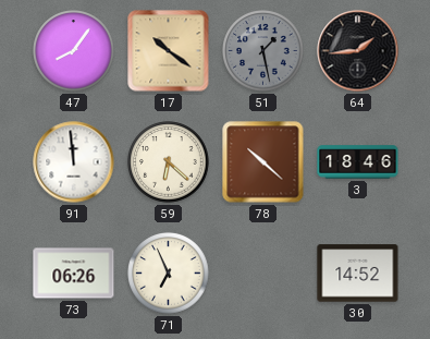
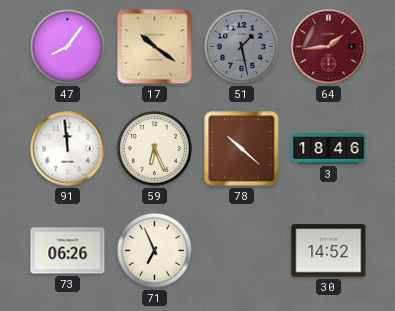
64 dial: black -> burgundy (329, 47)
59: 6:22 -> 6:26 (155, 149)
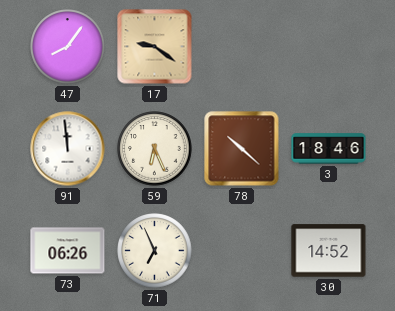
17: 10:21 -> 9:21 (155, 47)
51: 1:28 -> none (242, 47)
64: 1:44 -> none (329, 47)
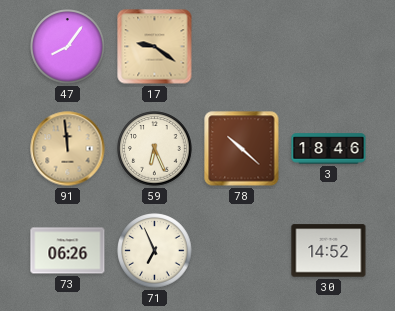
91 dial: white -> champagne (68, 149)
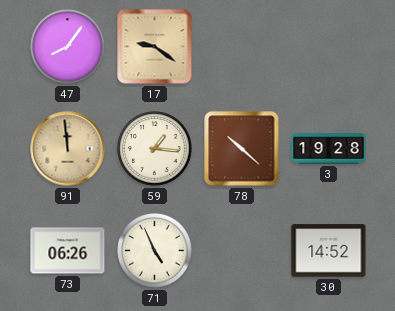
59: 6:26 -> 1:16 (155, 149)
3: 18:46 -> 19:28 (329, 149)
71: 6:56 -> 4:56 (155, 251)
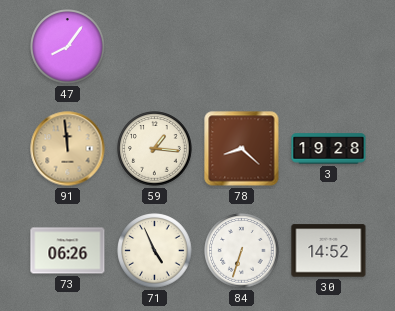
17: 9:21 -> none (155, 47)
78: 10:22 -> 8:22 (242, 149)
84: none -> 6:33 (242, 251)
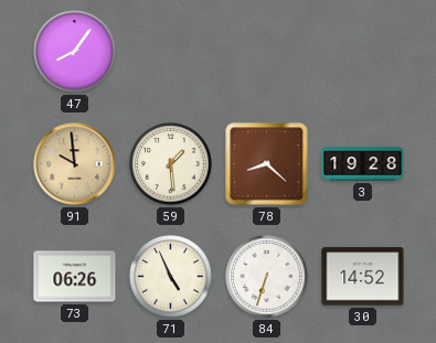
91: 11:59 -> 9:59 (75, 164)
59: 1:16 -> 1:29 (171, 164)
